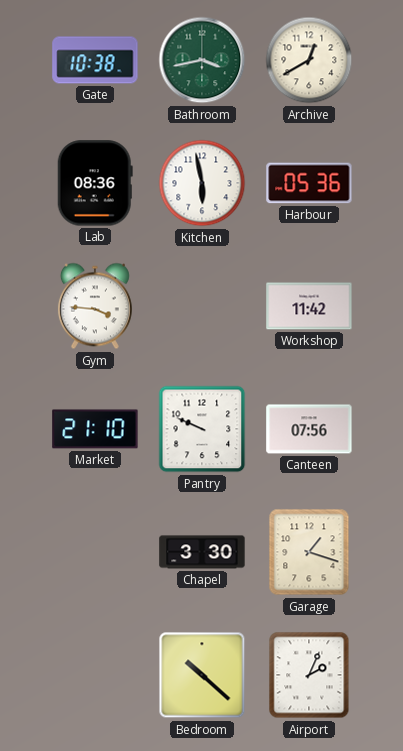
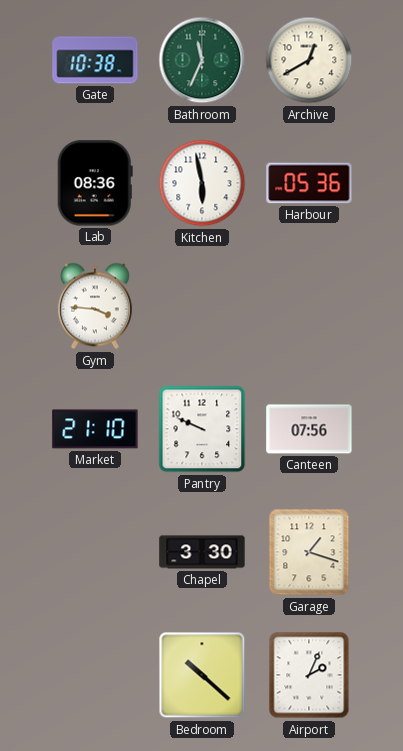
Bathroom: 3:43 -> 11:34 (202, 60)
Workshop: 11:42 -> none (309, 306)
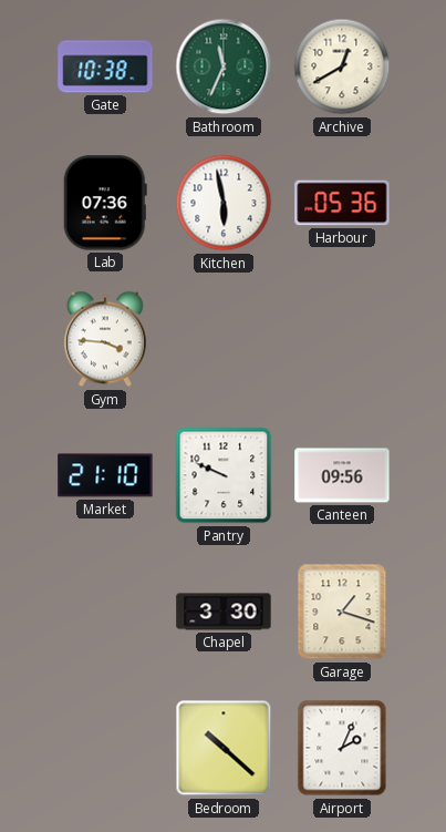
Lab: 08:36 -> 07:36 (105, 203)
Canteen: 07:56 -> 09:56 (342, 475)
